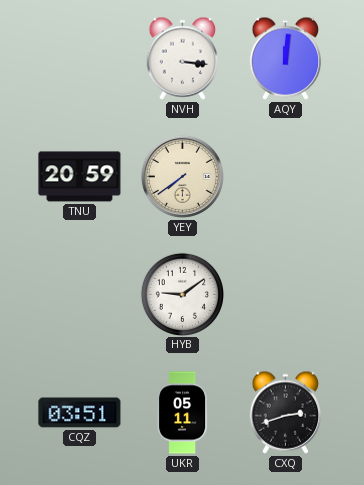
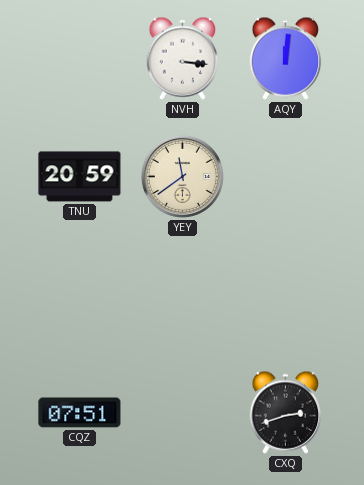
YEY: 7:39 -> 11:39 (182, 176)
HYB: 9:09 -> none (182, 294)
CQZ: 03:51 -> 07:51 (80, 413)
UKR: 05:11 -> none (183, 413)
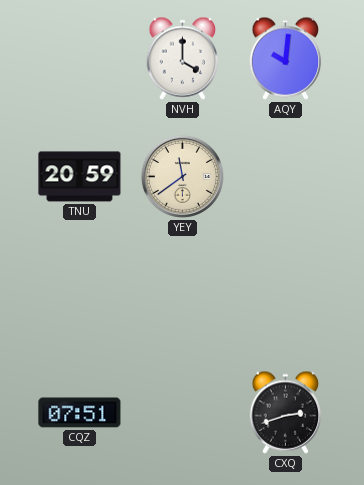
NVH: 3:16 -> 4:00 (183, 58)
AQY: 12:01 -> 10:01 (286, 58)
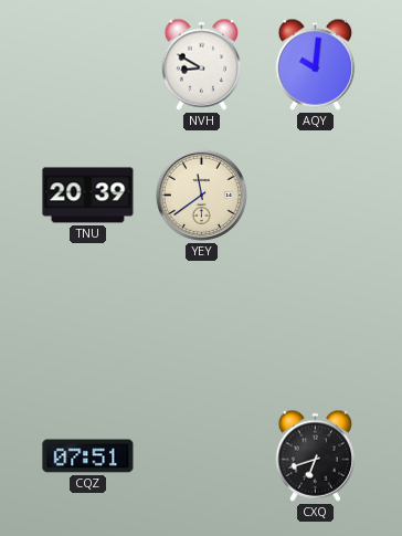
NVH: 4:00 -> 8:50 (202, 64)
TNU: 20:59 -> 20:39 (88, 196)
CXQ: 2:42 -> 6:42 (316, 455)
